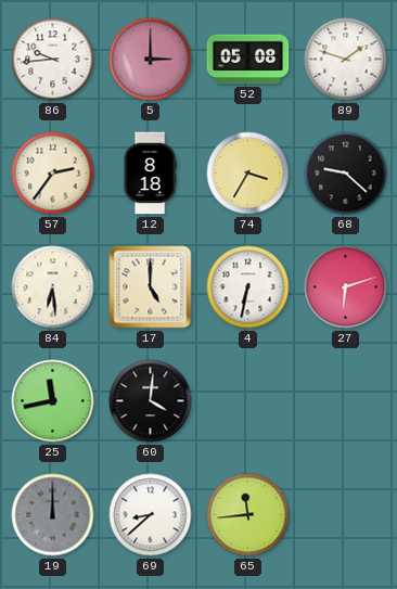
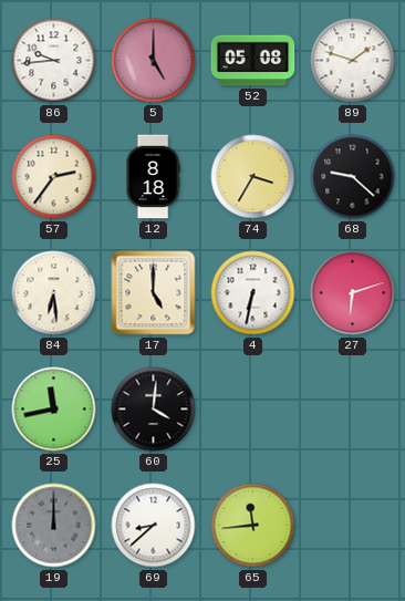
5: 3:00 -> 5:00 (154, 61)
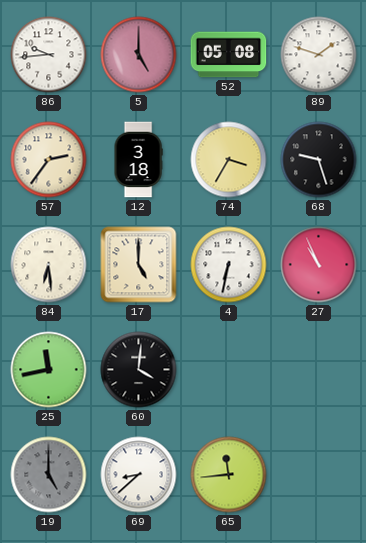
12: 8:18 -> 3:18 (138, 160)
68: 9:22 -> 9:27 (319, 160)
27: 6:12 -> 10:56 (319, 265)
19: 12:00 -> 5:00 (49, 475)
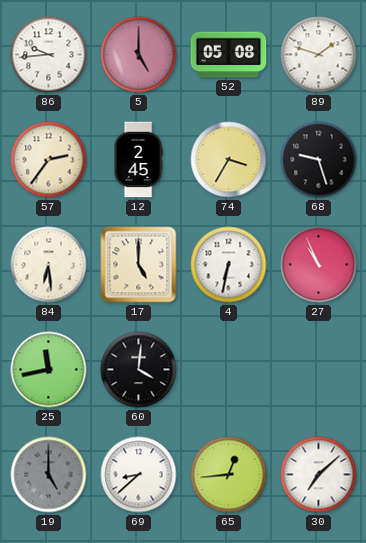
12: 3:18 -> 2:45 (138, 160)
65: 11:44 -> 12:44 (229, 475)
30: none -> 7:08 (319, 475)
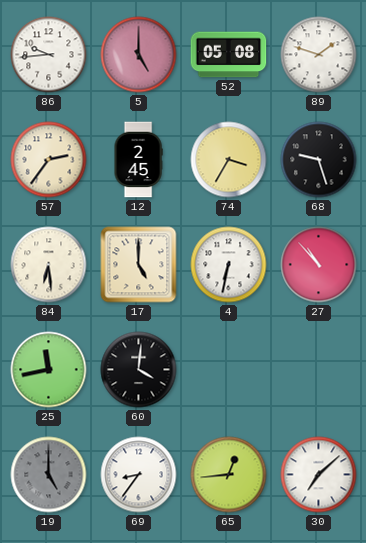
27: 10:56 -> 10:53 (319, 265)
69: 8:38 -> 8:36 (139, 475)
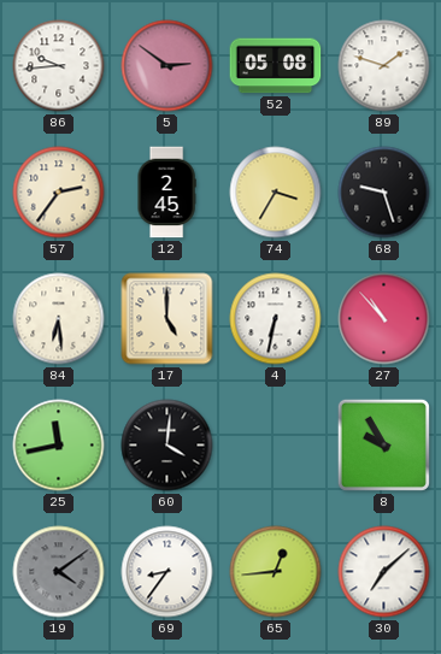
5: 5:00 -> 2:51 (167, 66)
8: none -> 9:55 (383, 444)
19: 5:00 -> 4:09 (59, 572)
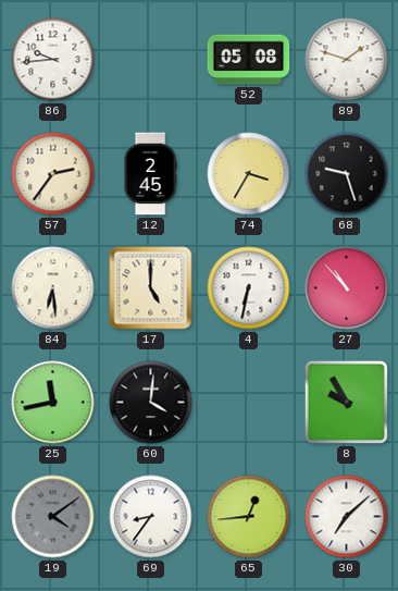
5: 2:51 -> none (167, 66)
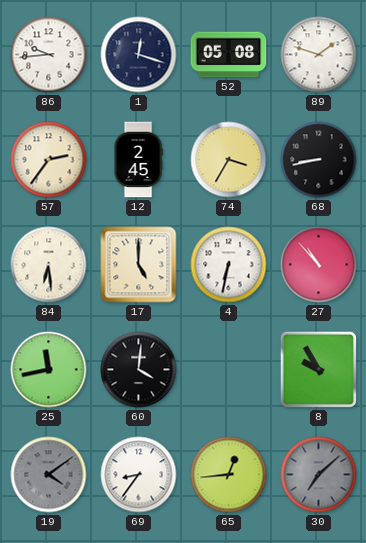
1: none -> 12:18 (139, 55)
68: 9:27 -> 8:43 (319, 160)
30 dial: white -> grey (319, 475)
